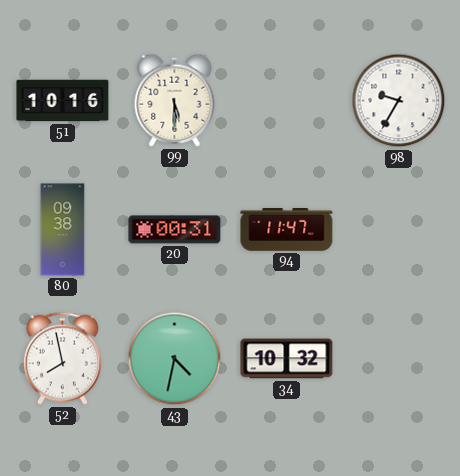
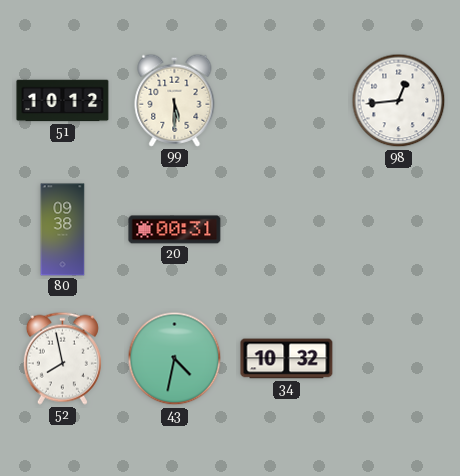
51: 10:16 -> 10:12 (63, 101)
98: 9:35 -> 12:44 (399, 101)
94: 11:47 -> none (287, 230)
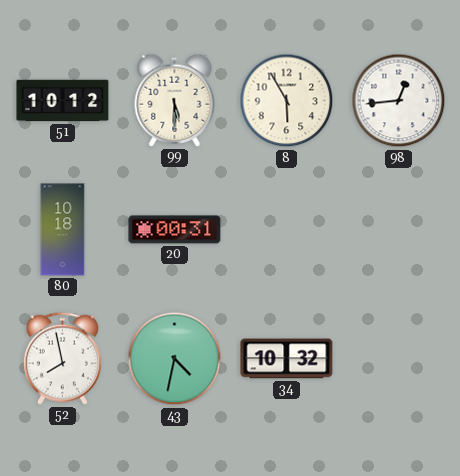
8: none -> 5:55 (287, 101)
80: 09:38 -> 10:18 (63, 230)
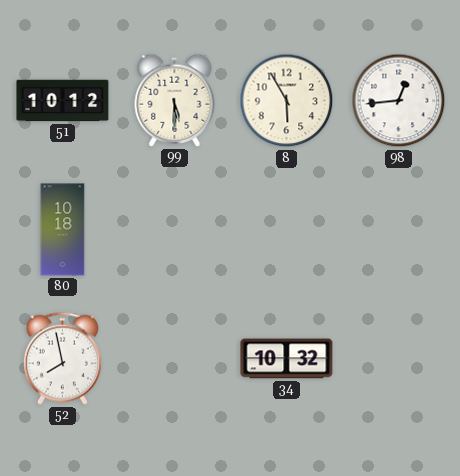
20: 00:31 -> none (175, 230)
43: 4:32 -> none (175, 359)
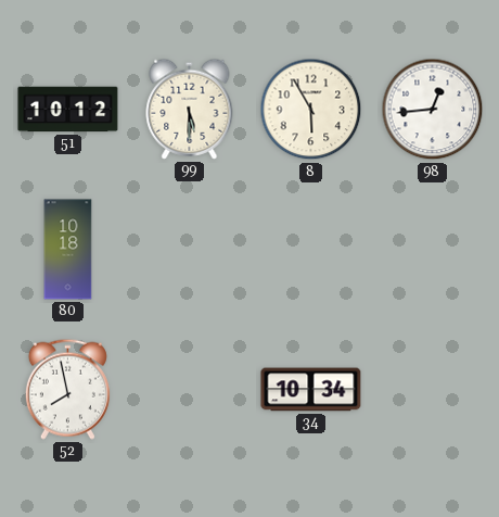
34: 10:32 -> 10:34 (311, 390)
